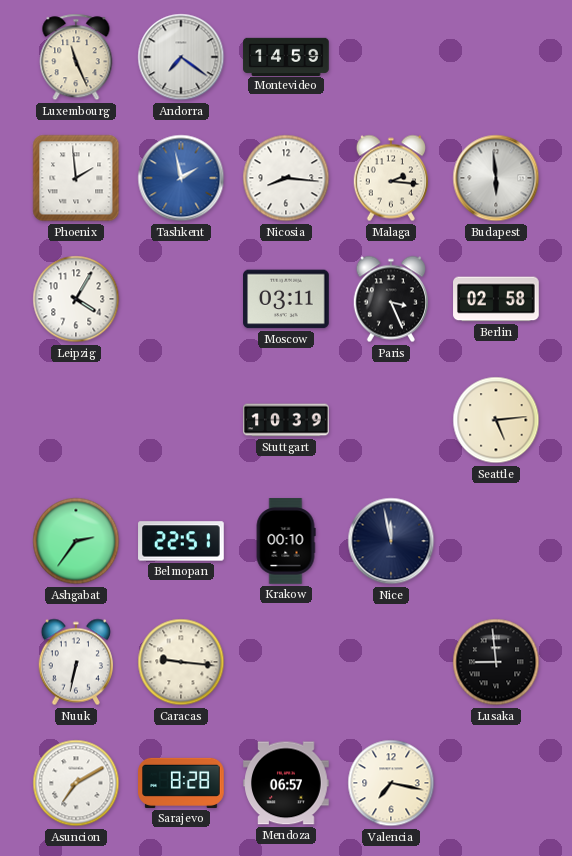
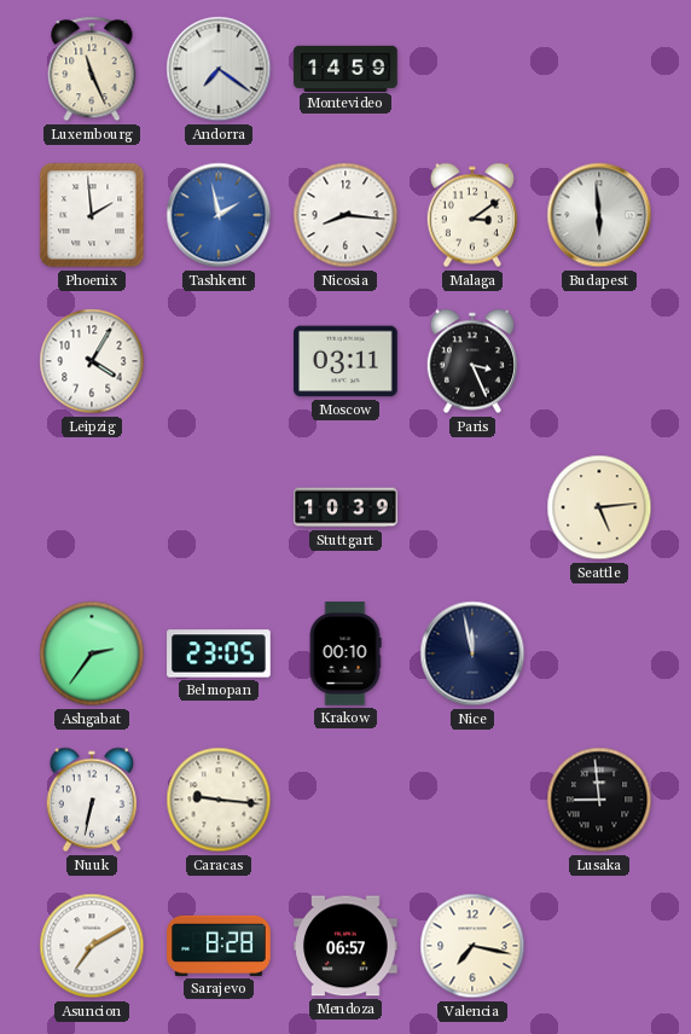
Malaga: 2:16 -> 3:09 (472, 215)
Berlin: 02:58 -> none (496, 299)
Belmopan: 22:51 -> 23:05 (219, 653)
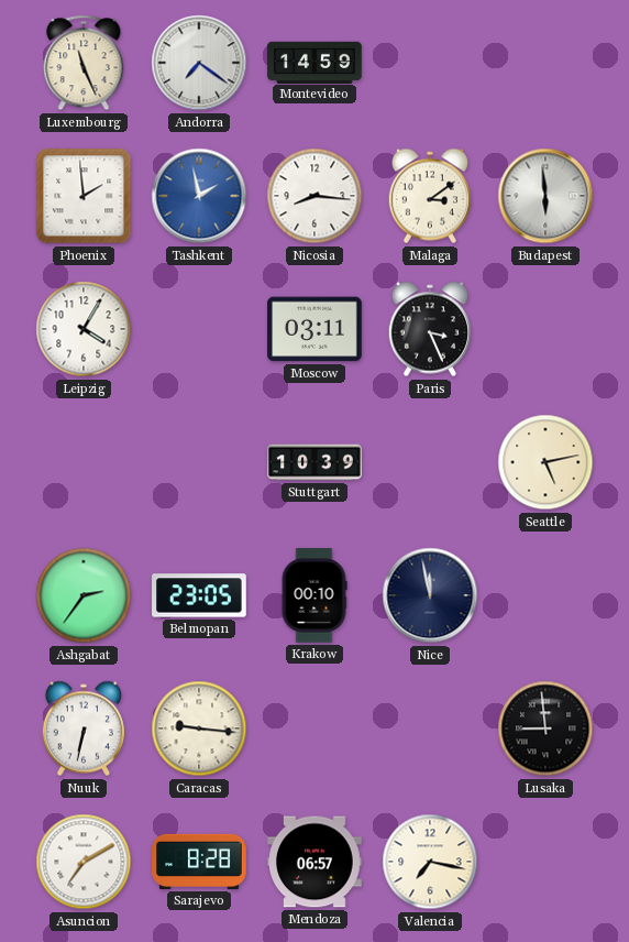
Seattle: 5:14 -> 5:13 (545, 462)
